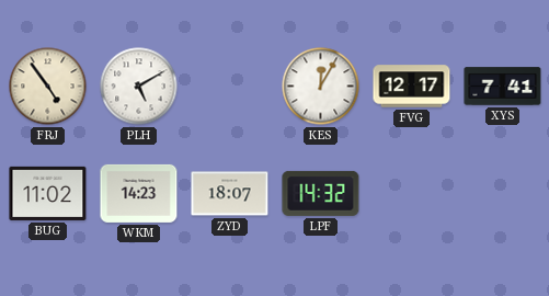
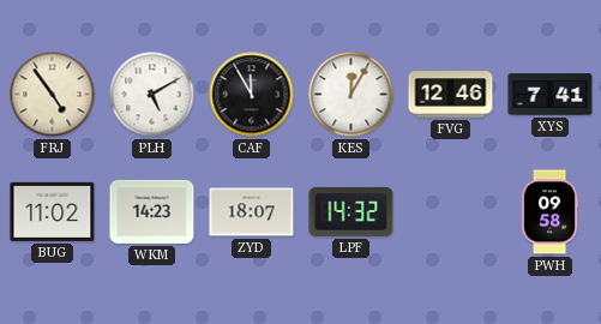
CAF: none -> 11:55 (252, 95)
FVG: 12:17 -> 12:46 (451, 95)
PWH: none -> 09:58 (549, 212)
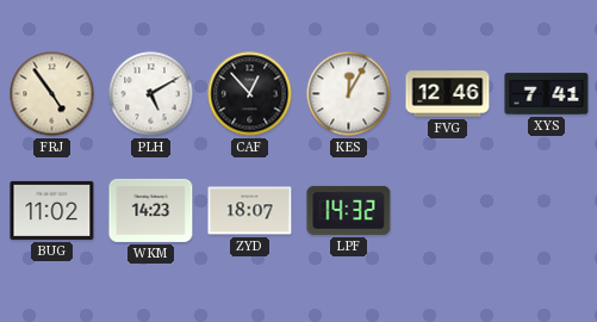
CAF: 11:55 -> 12:53 (250, 94)
PWH: 09:58 -> none (549, 212)
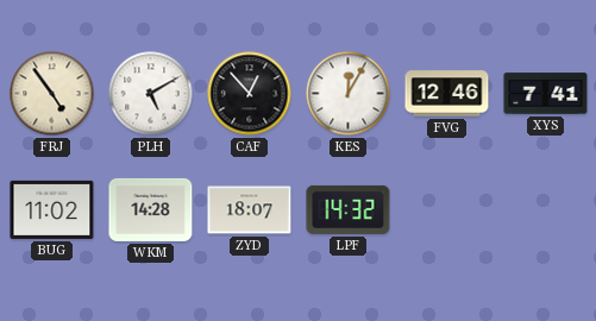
WKM: 14:23 -> 14:28 (151, 209)
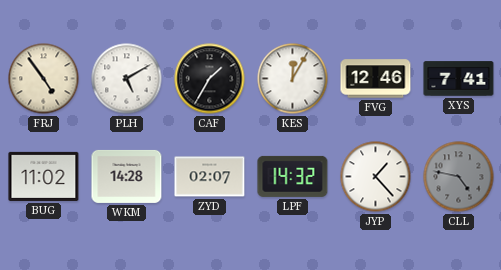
CAF: 12:53 -> 1:35 (210, 79)
ZYD: 18:07 -> 02:07 (210, 177)
JYP: none -> 1:23 (376, 177)
CLL: none -> 4:47 (459, 177)
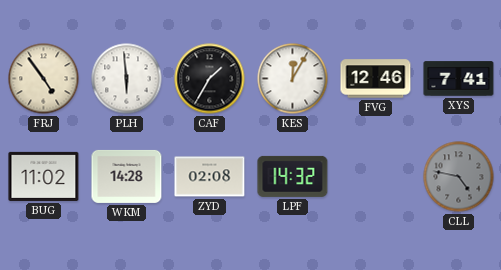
PLH: 5:10 -> 5:59 (127, 79)
ZYD: 02:07 -> 02:08 (210, 177)
JYP: 1:23 -> none (376, 177)
